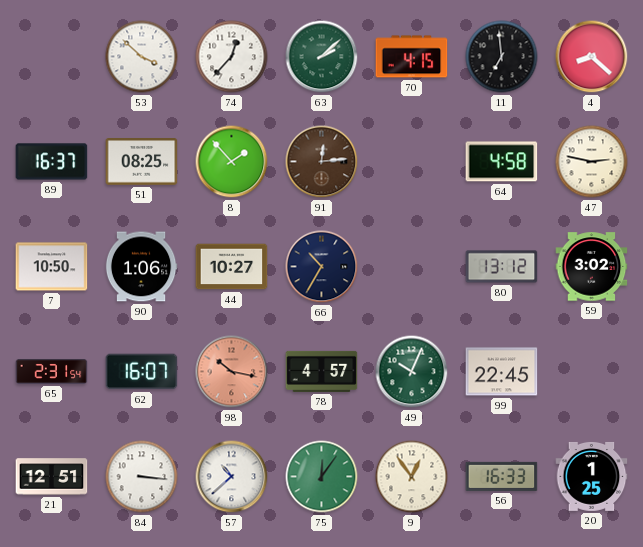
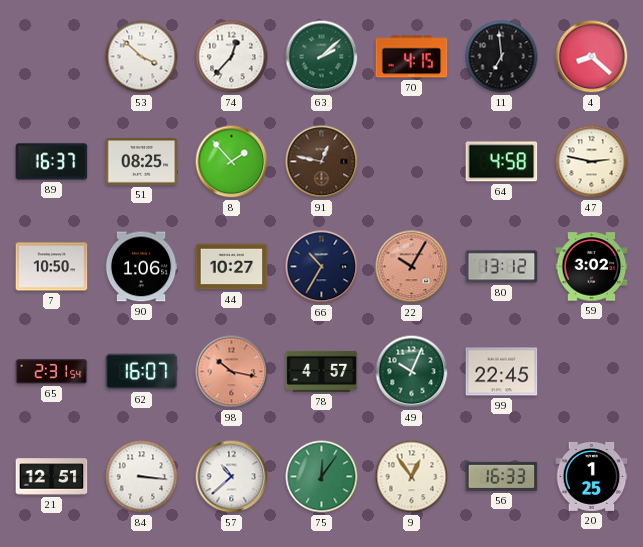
91: 12:14 -> 12:47 (322, 162)
22: none -> 10:05 (412, 267)
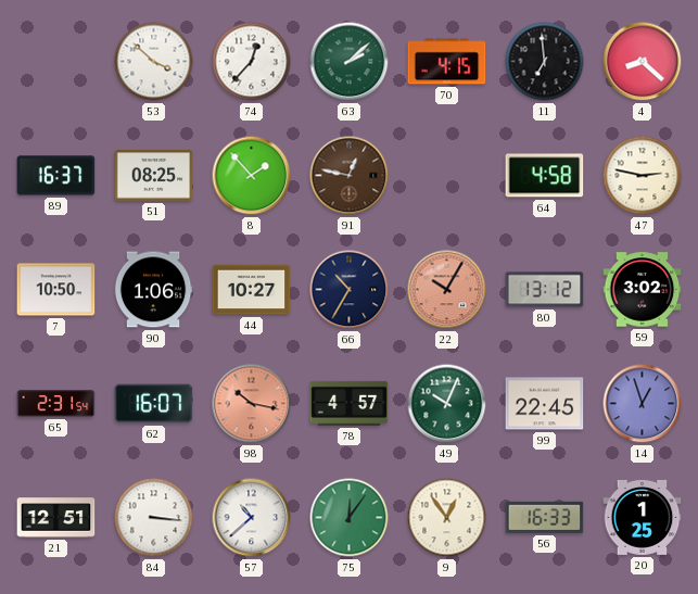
14: none -> 12:57 (643, 404)
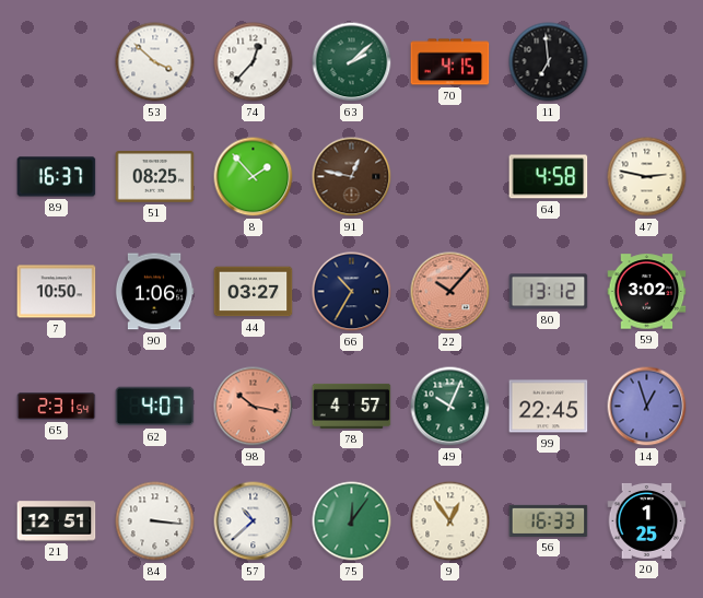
4: 8:22 -> none (643, 62)
44: 10:27 -> 03:27 (254, 292)
22: 10:05 -> 10:07 (450, 292)
62: 16:07 -> 4:07 (155, 407)
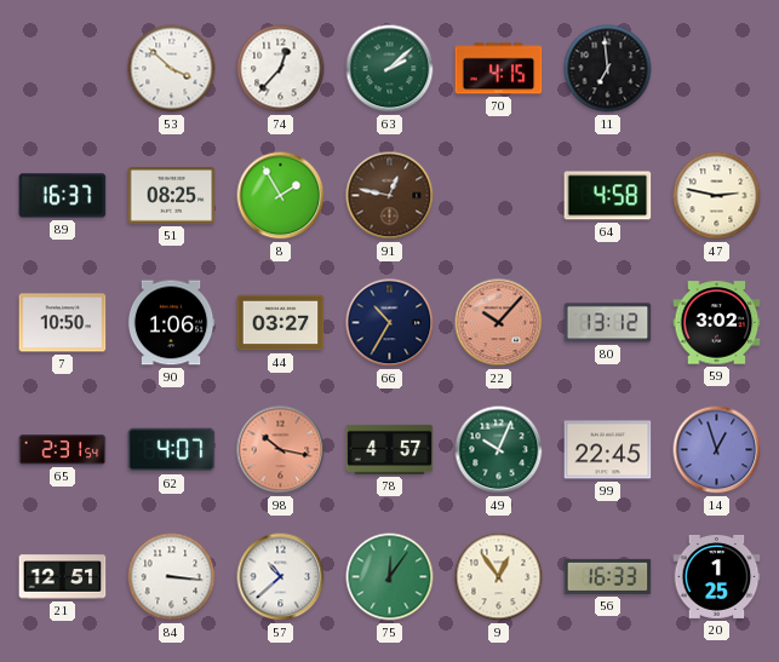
8: 1:53 -> 1:55 (281, 196)
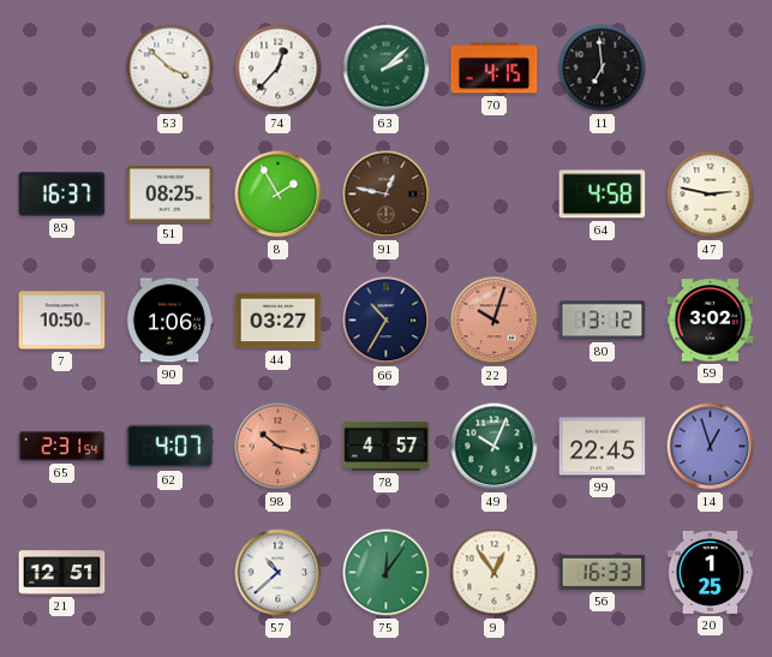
22: 10:07 -> 10:03 (495, 321)
84: 3:16 -> none (172, 577)
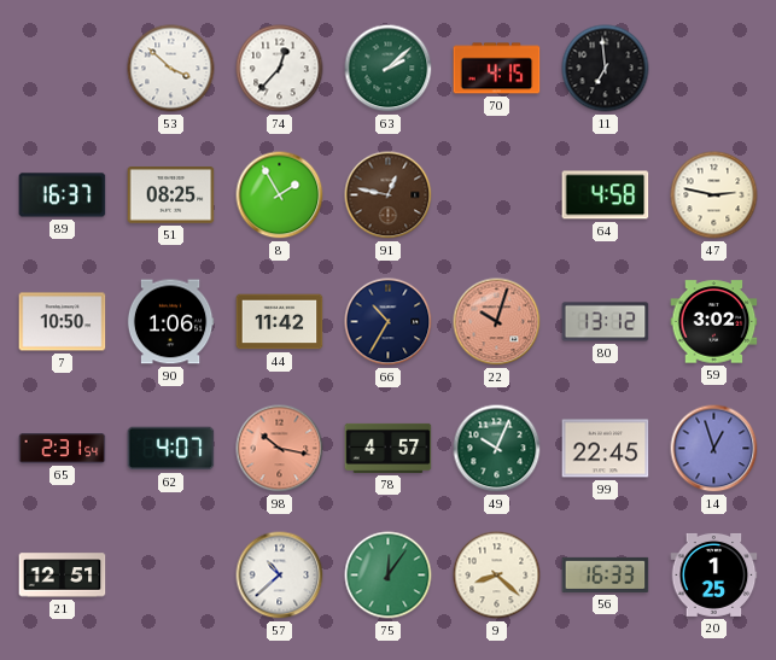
44: 03:27 -> 11:42 (280, 322)
9: 12:54 -> 8:22 (497, 576)
